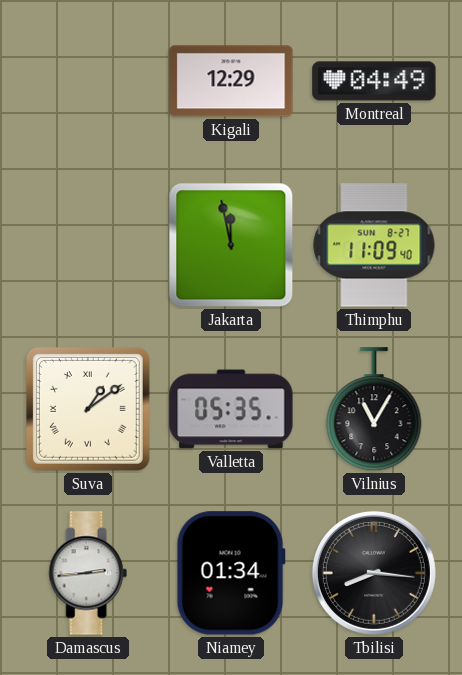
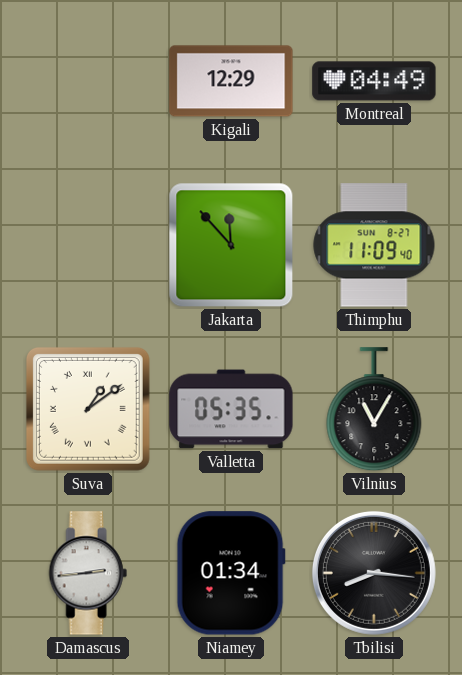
Jakarta: 11:58 -> 11:53 (231, 245)
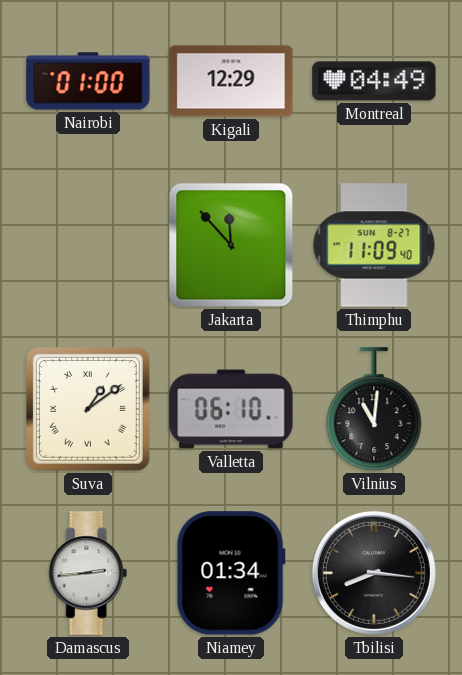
Nairobi: none -> 01:00 (88, 81)
Valletta: 05:35 -> 06:10 (231, 409)
Vilnius: 11:05 -> 11:01 (374, 410)
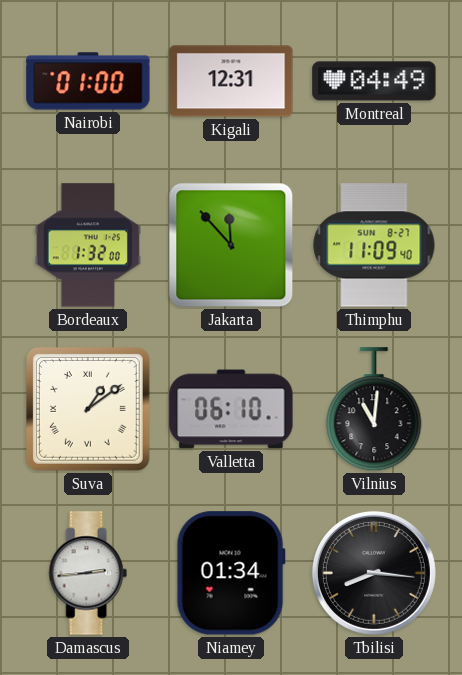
Kigali: 12:29 -> 12:31 (231, 81)
Bordeaux: none -> 1:32 (88, 245)
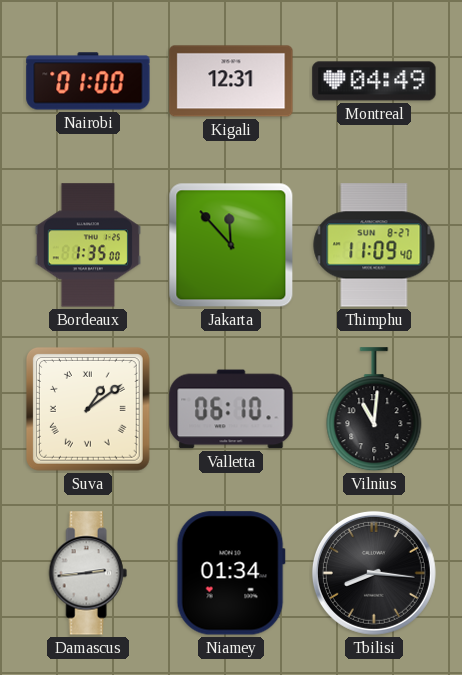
Bordeaux: 1:32 -> 1:35 (88, 245)
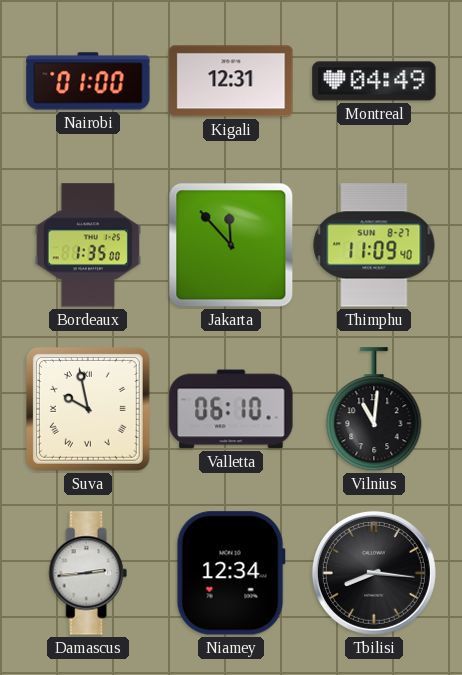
Suva: 1:09 -> 9:58 (88, 409)
Niamey: 01:34 -> 12:34 (231, 573)
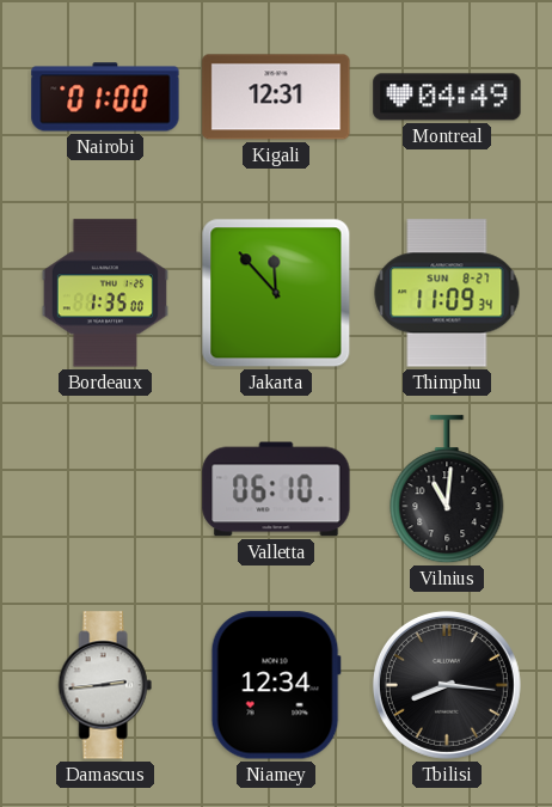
Thimphu: 11:09:40 -> 11:09:34 (447, 293)
Suva: 9:58 -> none (88, 409)
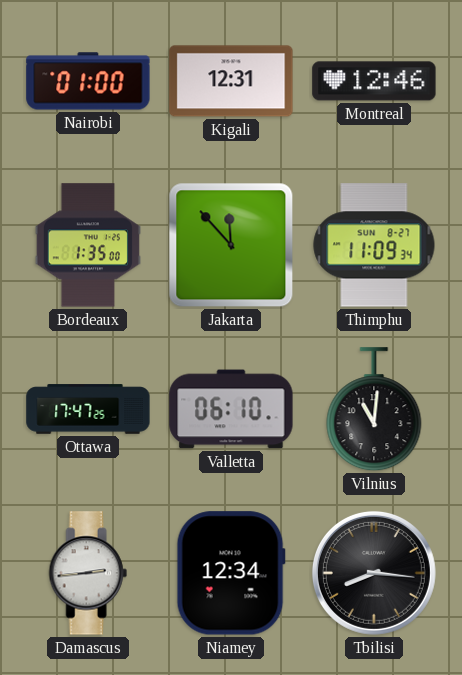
Montreal: 04:49 -> 12:46 (374, 81)
Ottawa: none -> 17:47 (88, 409)
